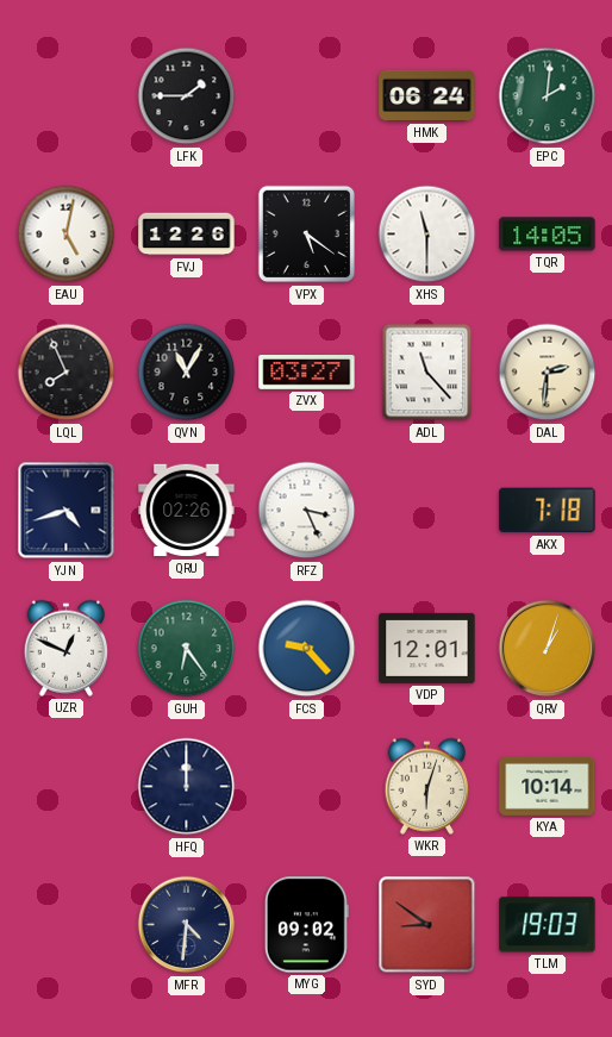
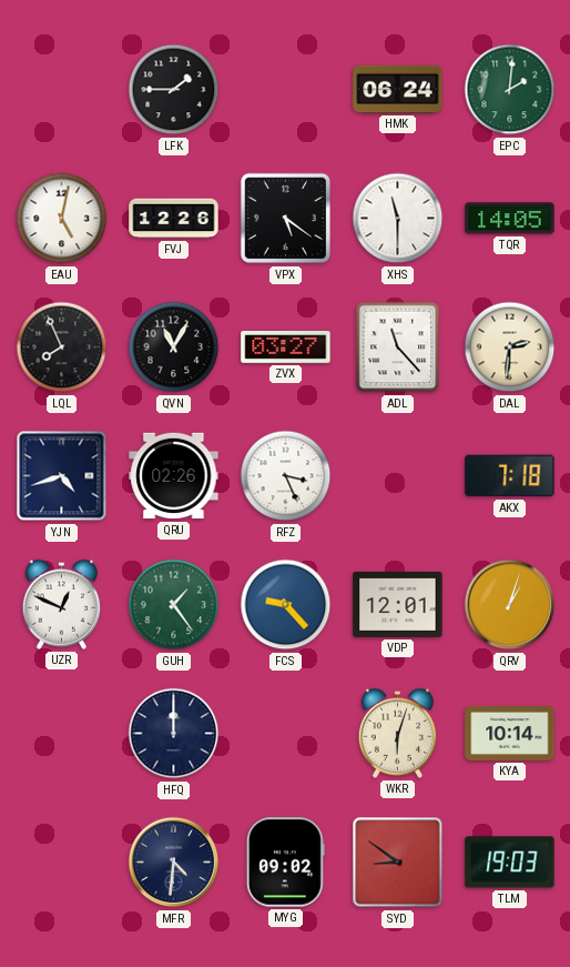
GUH: 6:24 -> 1:24 (174, 605)
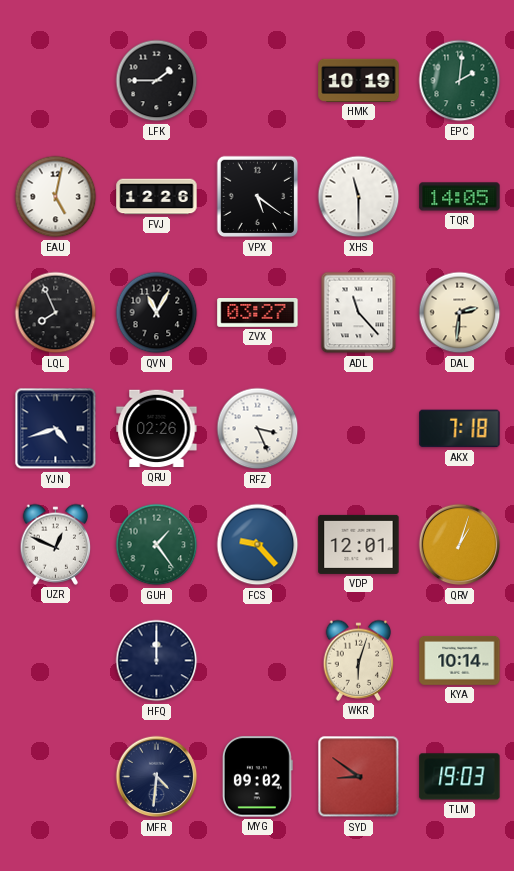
HMK: 06:24 -> 10:19 (359, 80)
